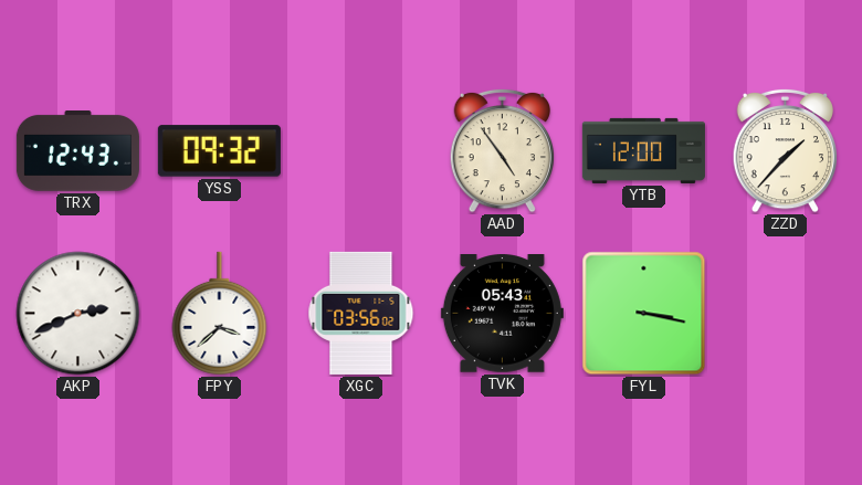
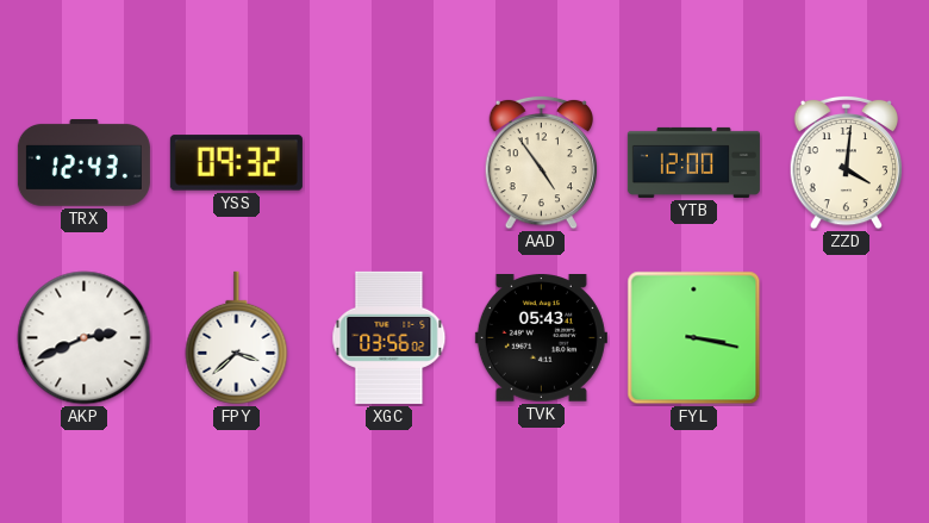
ZZD: 1:37 -> 4:01 (846, 162)
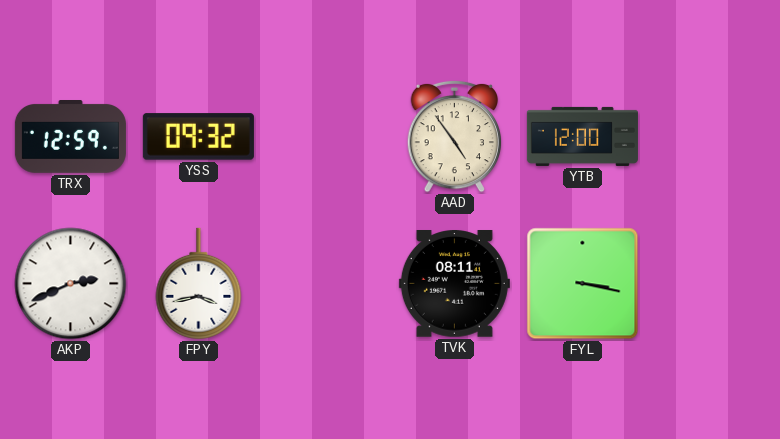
TRX: 12:43 -> 12:59 (70, 137)
ZZD: 4:01 -> none (846, 162)
FPY: 3:38 -> 3:43 (199, 284)
XGC: 03:56 -> none (389, 337)
TVK: 05:43 -> 08:11 (454, 284)
